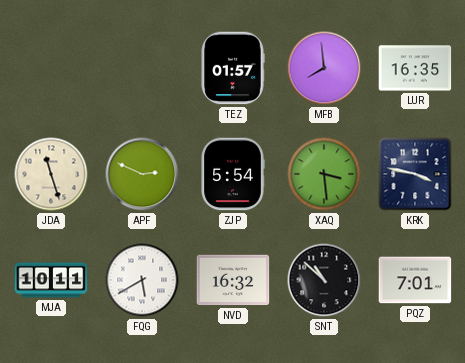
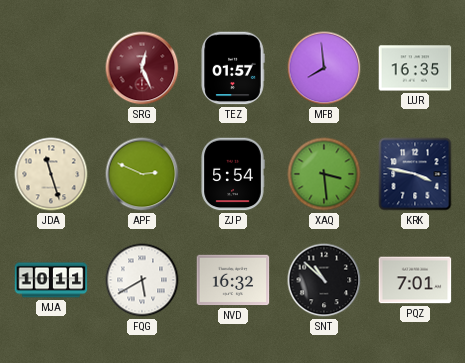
SRG: none -> 12:26 (142, 68)
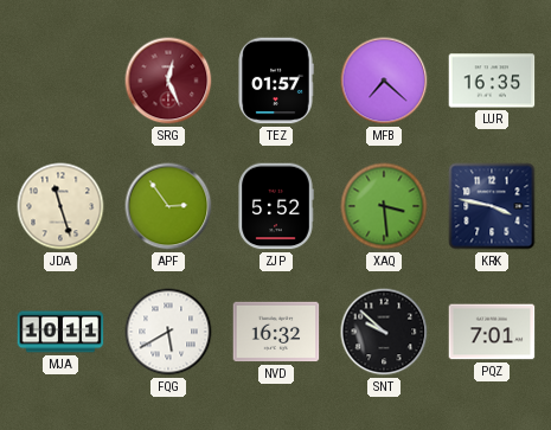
MFB: 7:59 -> 7:22 (384, 81)
APF: 2:49 -> 2:54 (168, 206)
ZJP: 5:54 -> 5:52 (276, 206)
SNT: 10:52 -> 9:52 (384, 332)
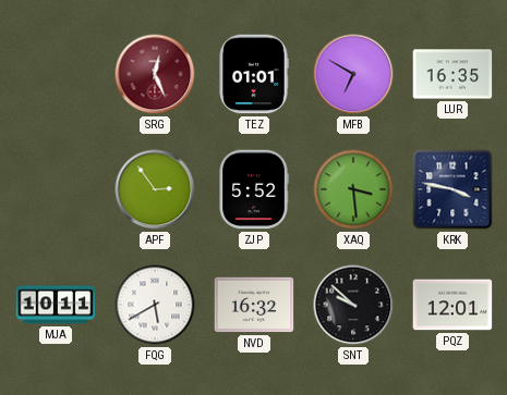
TEZ: 01:57 -> 01:01 (254, 74)
MFB: 7:22 -> 6:50 (353, 74)
JDA: 11:27 -> none (60, 206)
PQZ: 7:01 -> 12:01 (452, 305)
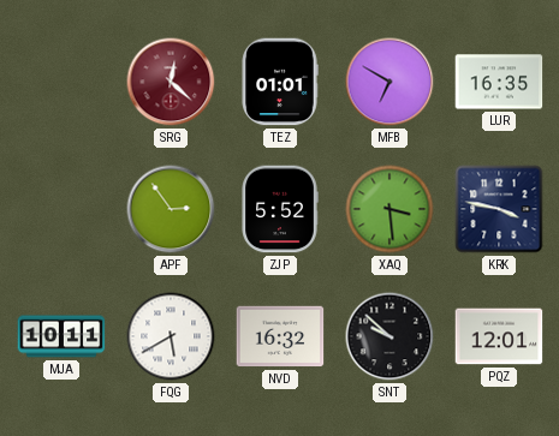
SRG: 12:26 -> 12:22 (171, 82)
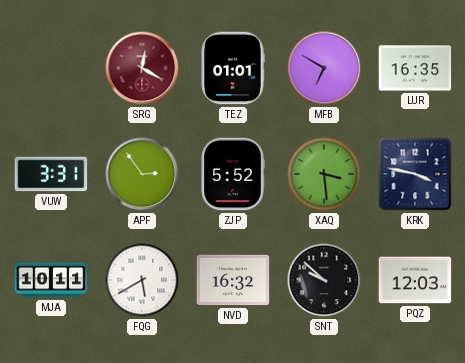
SRG: 12:22 -> 12:20 (142, 68)
VUW: none -> 3:31 (51, 174)
PQZ: 12:01 -> 12:03 (415, 280)
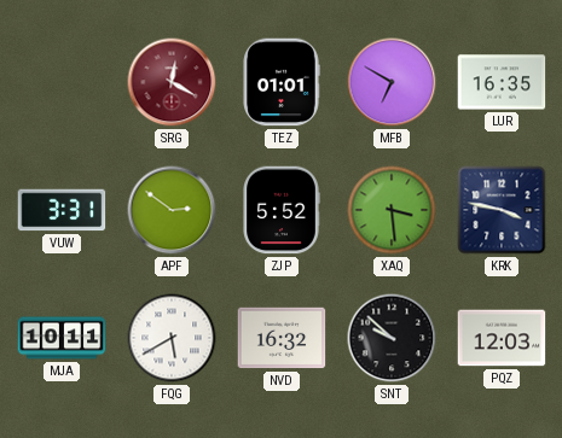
APF: 2:54 -> 2:51 (172, 210)
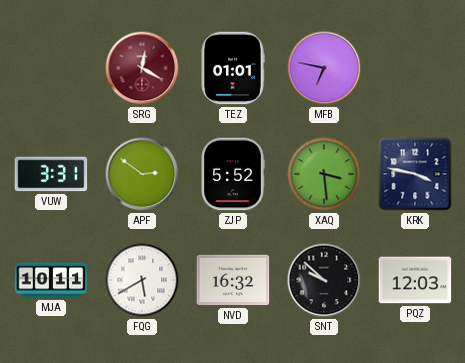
MFB: 6:50 -> 6:47 (324, 68)
LUR: 16:35 -> none (502, 82)
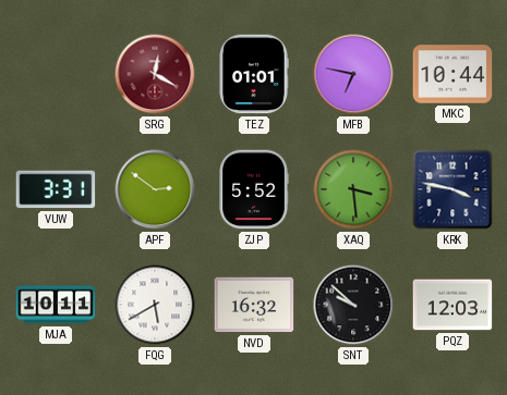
MKC: none -> 10:44 (452, 74)
